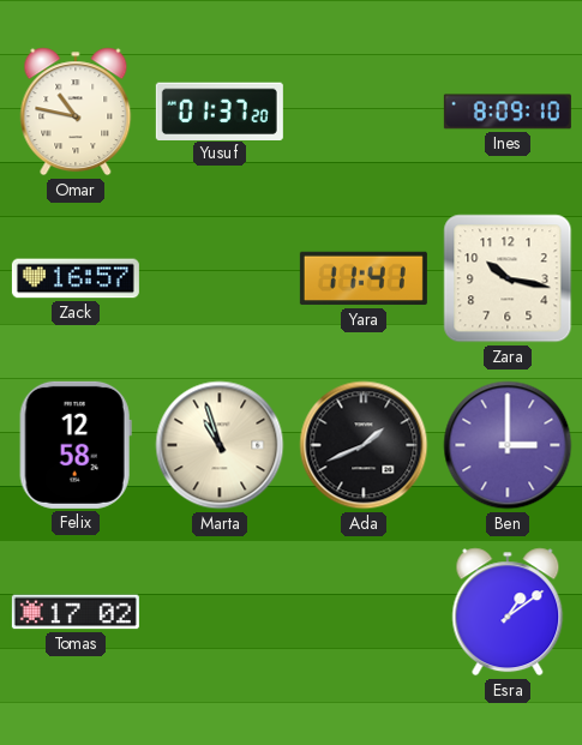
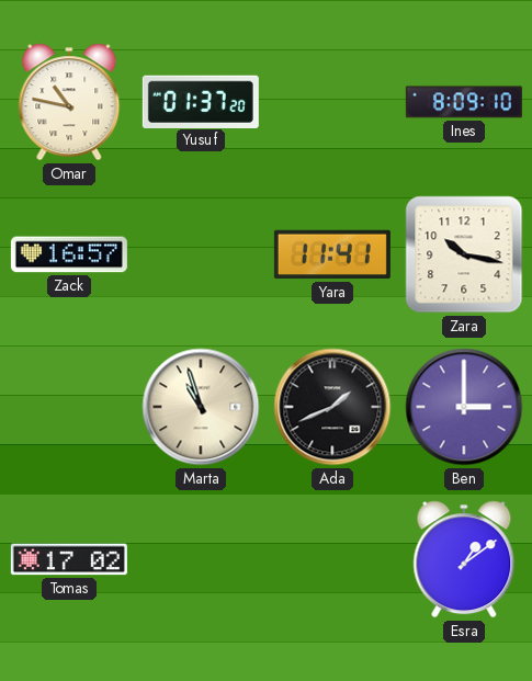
Felix: 12:58 -> none (76, 445)
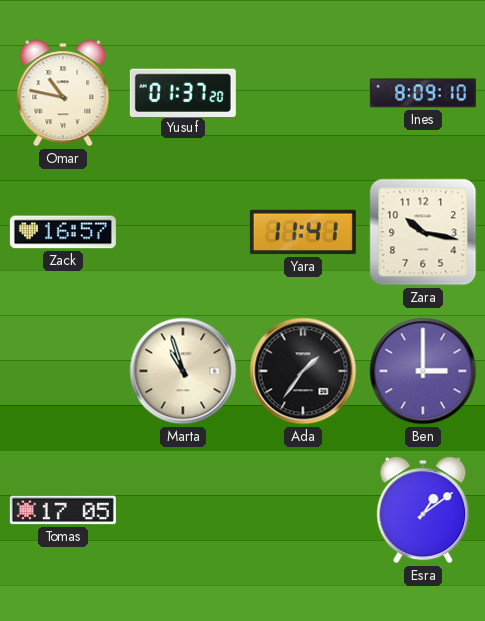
Ada: 1:41 -> 1:36 (303, 371)
Tomas: 17:02 -> 17:05 (63, 510)
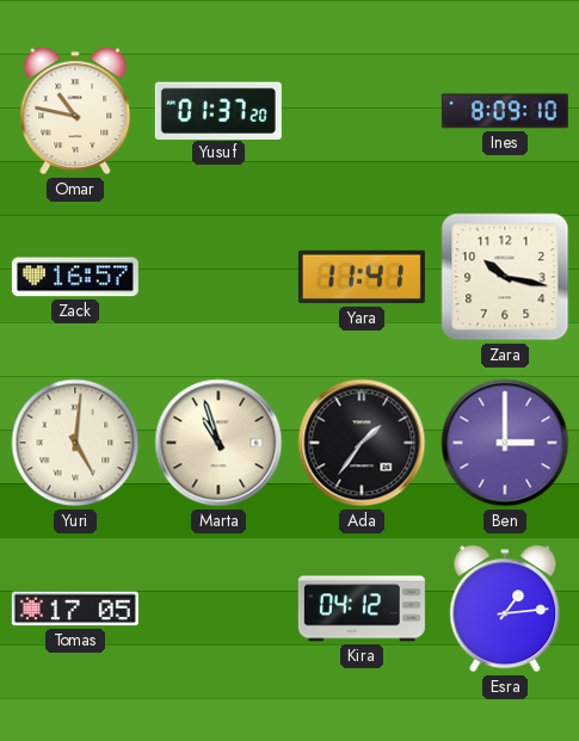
Yuri: none -> 5:01 (75, 443)
Kira: none -> 04:12 (362, 609)
Esra: 1:09 -> 1:14 (505, 609)
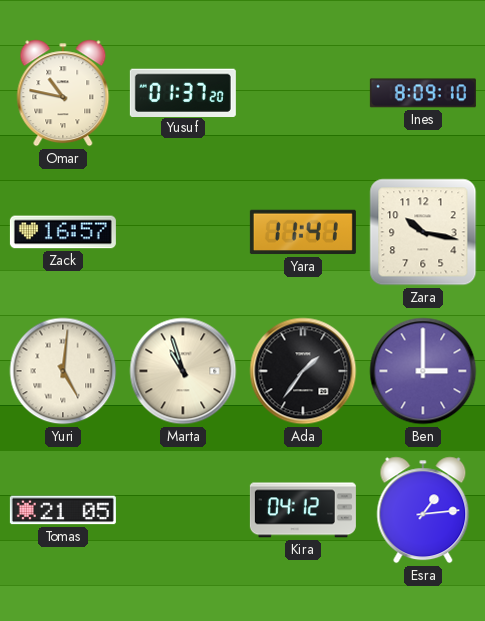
Tomas: 17:05 -> 21:05 (63, 510)
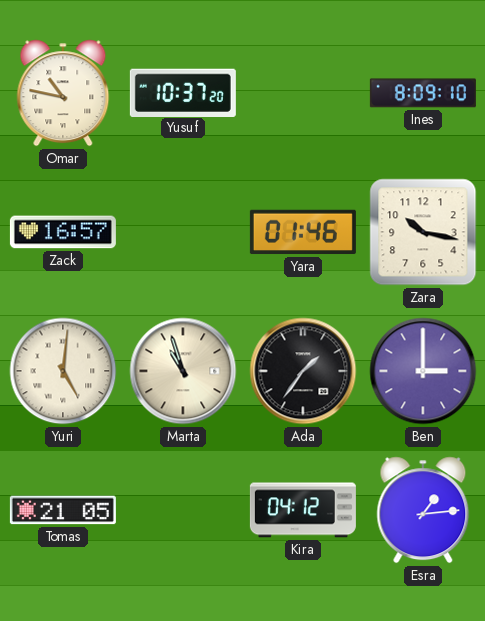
Yusuf: 01:37 -> 10:37 (183, 92)
Yara: 11:41 -> 01:46 (303, 232)
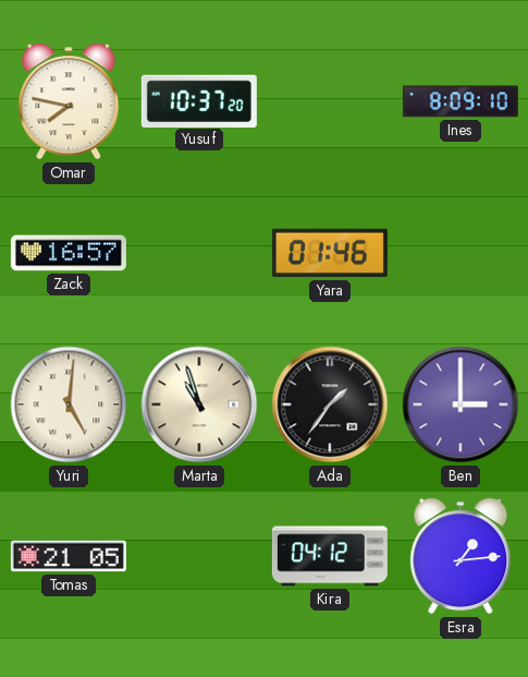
Omar: 10:47 -> 7:47 (69, 101)
Zara: 10:17 -> none (423, 232)
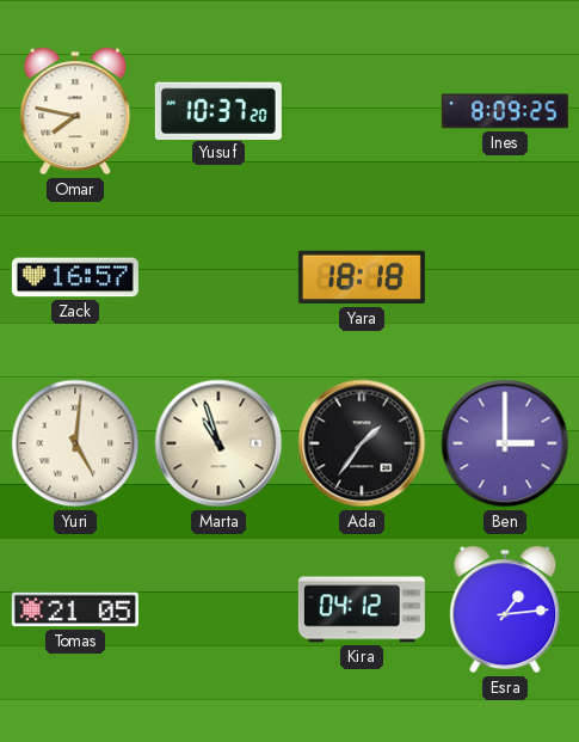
Ines: 8:09:10 -> 8:09:25 (505, 111)
Yara: 01:46 -> 18:18 (362, 277)
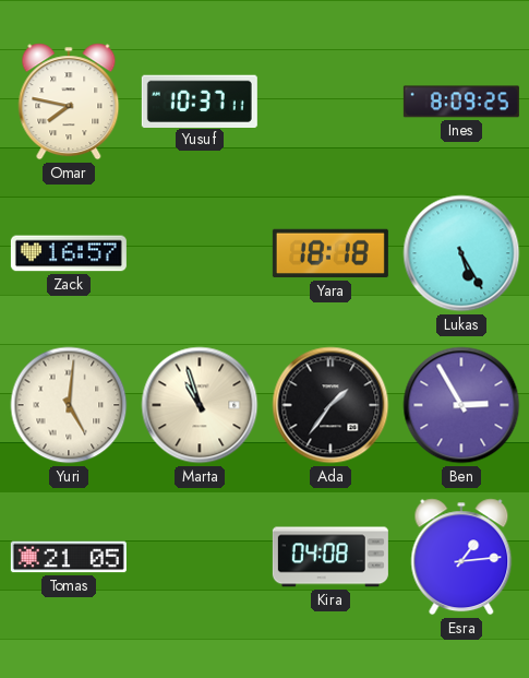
Yusuf: 10:37:20 -> 10:37:11 (200, 100)
Lukas: none -> 5:25 (461, 253)
Ben: 3:00 -> 2:55 (461, 405)
Kira: 04:12 -> 04:08 (330, 557)
